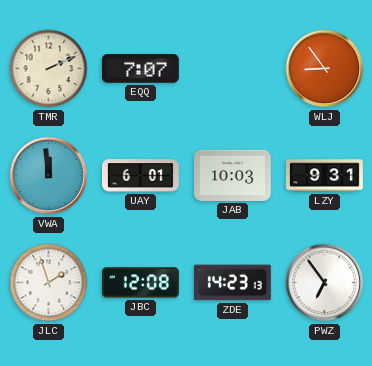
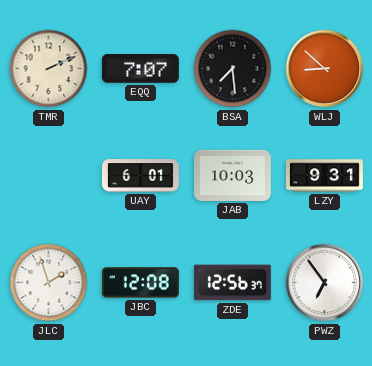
BSA: none -> 7:29 (233, 69)
WLJ: 8:54 -> 8:52 (325, 69)
VWA: 11:59 -> none (49, 176)
ZDE: 14:23 -> 12:56 (232, 283)
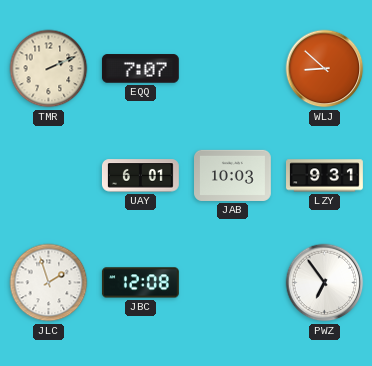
BSA: 7:29 -> none (233, 69)
ZDE: 12:56 -> none (232, 283)
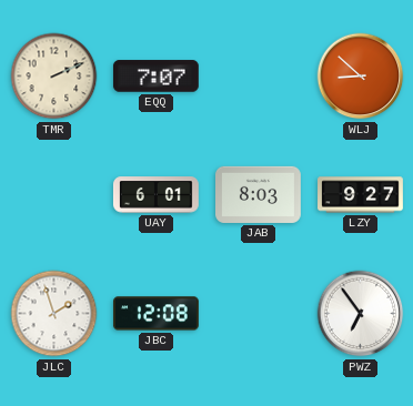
JAB: 10:03 -> 8:03 (259, 194)
LZY: 9:31 -> 9:27 (361, 195)
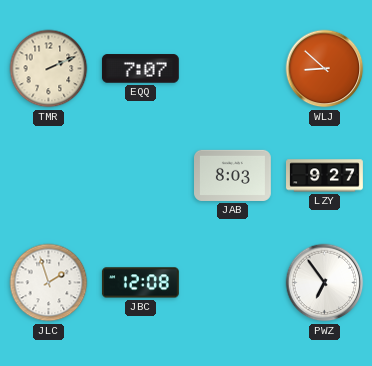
UAY: 6:01 -> none (155, 195)
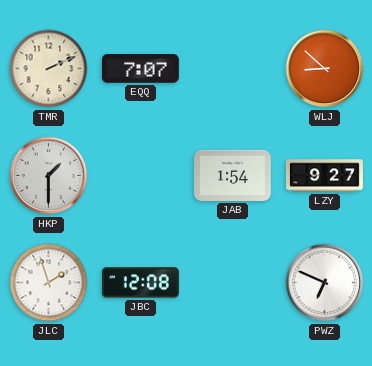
HKP: none -> 1:30 (49, 176)
JAB: 8:03 -> 1:54 (233, 175)
PWZ: 6:54 -> 6:49 (325, 283)
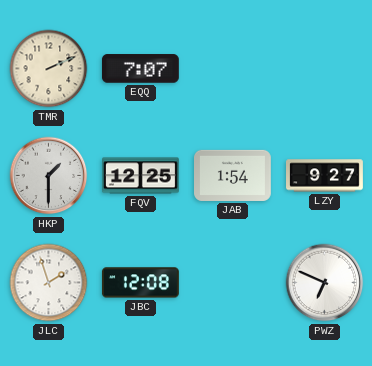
WLJ: 8:52 -> none (325, 69)
FQV: none -> 12:25 (141, 176)
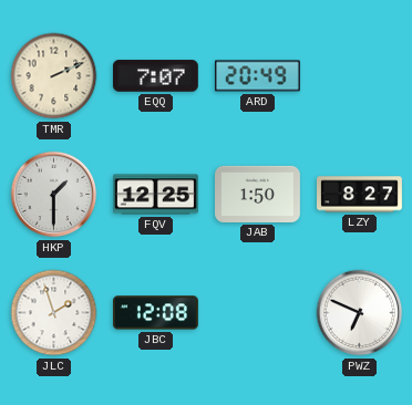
ARD: none -> 20:49 (257, 76)
JAB: 1:54 -> 1:50 (258, 194)
LZY: 9:27 -> 8:27 (360, 195)
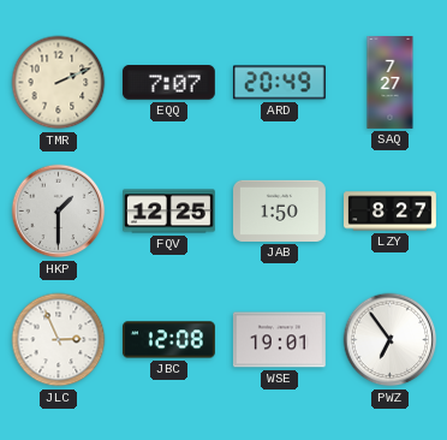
SAQ: none -> 7:27 (391, 83)
JLC: 1:57 -> 2:56 (59, 340)
WSE: none -> 19:01 (279, 340)
PWZ: 6:49 -> 6:54 (391, 340)
